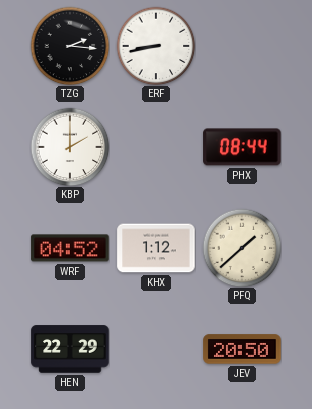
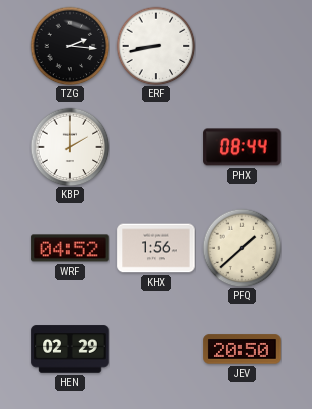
KHX: 1:12 -> 1:56 (156, 248)
HEN: 22:29 -> 02:29 (70, 349)
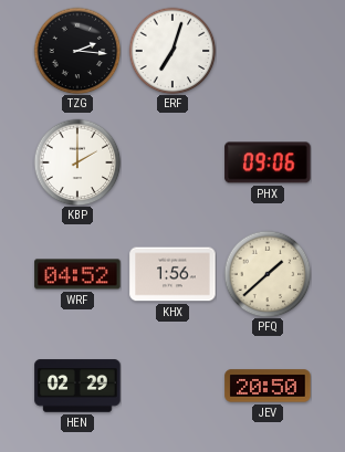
ERF: 8:43 -> 7:03 (172, 51)
PHX: 08:44 -> 09:06 (268, 162)
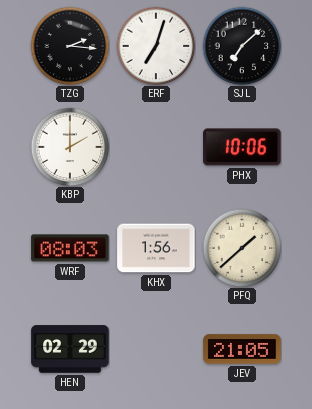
SJL: none -> 7:08 (242, 46)
PHX: 09:06 -> 10:06 (242, 147)
WRF: 04:52 -> 08:03 (70, 248)
JEV: 20:50 -> 21:05 (242, 349)
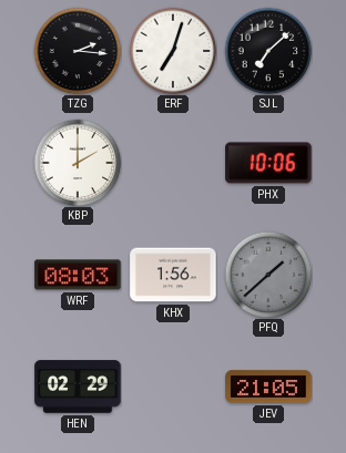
PFQ dial: cream -> grey (268, 275)
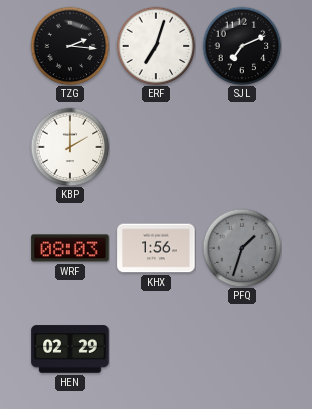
SJL: 7:08 -> 7:11 (242, 46)
PHX: 10:06 -> none (268, 163)
PFQ: 1:38 -> 1:33 (242, 248)
JEV: 21:05 -> none (268, 387)
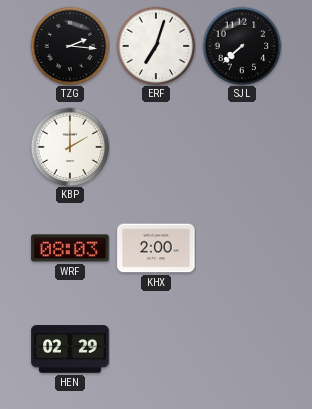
SJL: 7:11 -> 7:38 (242, 46)
KHX: 1:56 -> 2:00 (156, 248)
PFQ: 1:33 -> none (242, 248)
